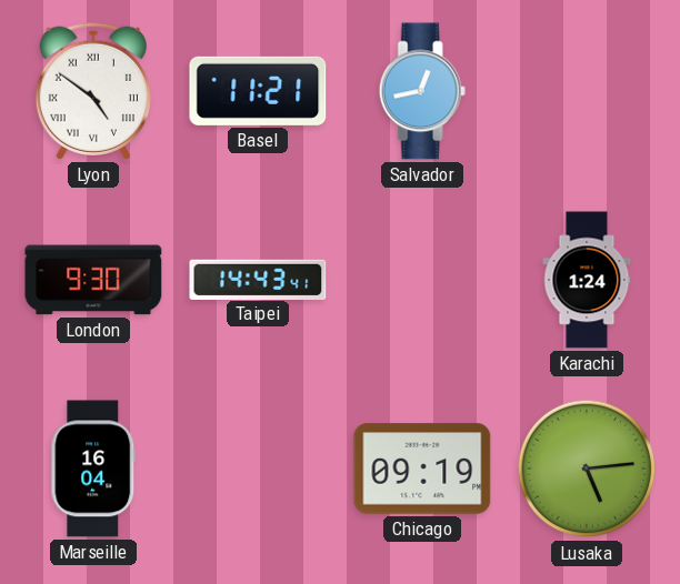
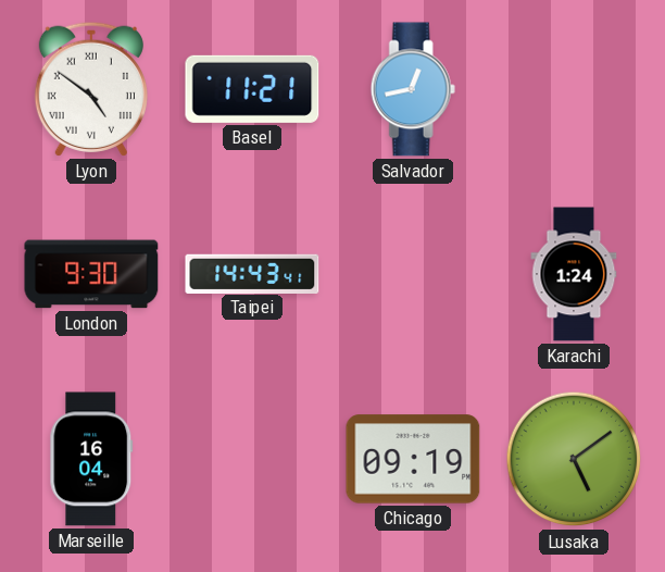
Lusaka: 5:14 -> 5:09 (574, 459)
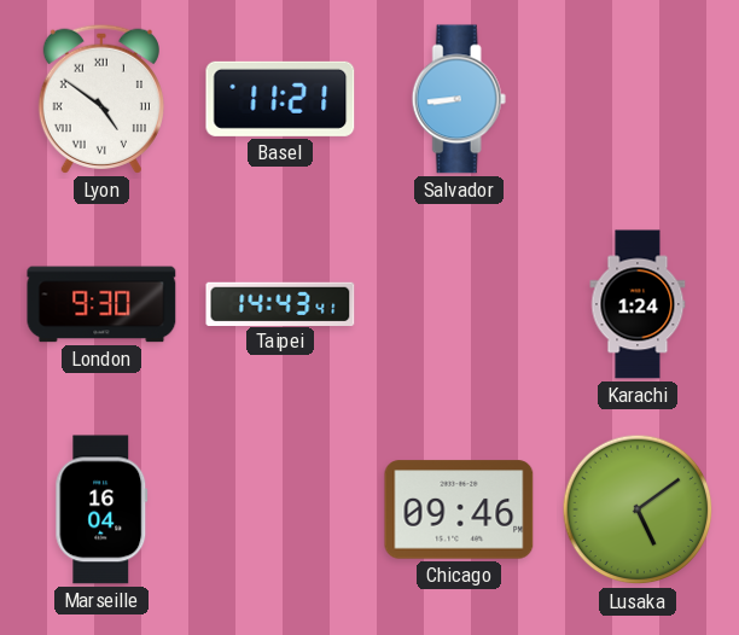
Salvador: 12:43 -> 8:44 (459, 99)
Chicago: 09:19 -> 09:46 (459, 509)
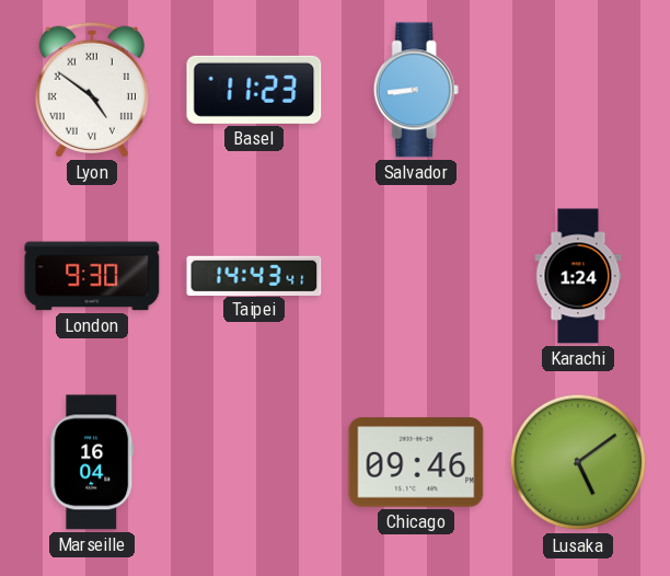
Basel: 11:21 -> 11:23 (254, 90)
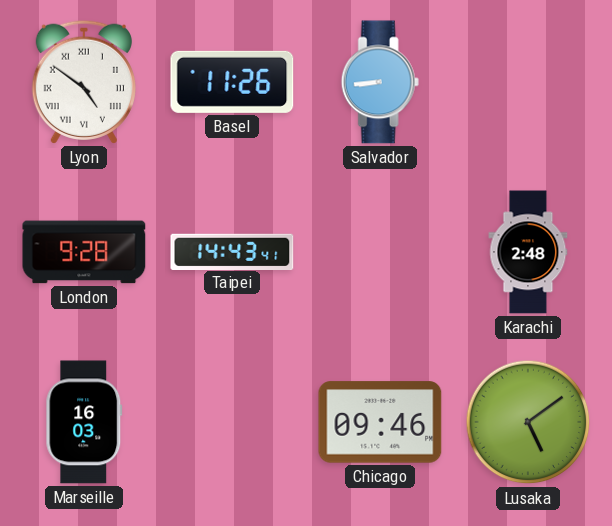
Basel: 11:23 -> 11:26 (232, 82)
London: 9:30 -> 9:28 (84, 252)
Karachi: 1:24 -> 2:48 (528, 252)
Marseille: 16:04 -> 16:03 (84, 422)
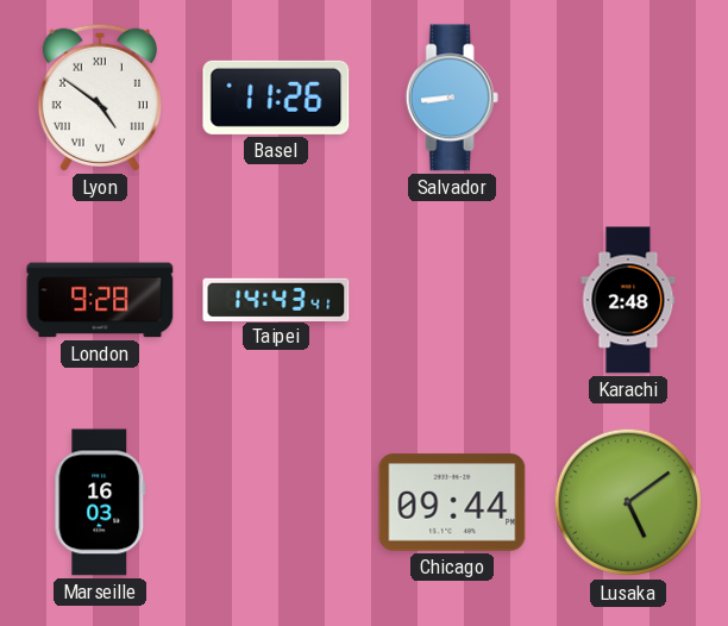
Chicago: 09:46 -> 09:44 (452, 502)
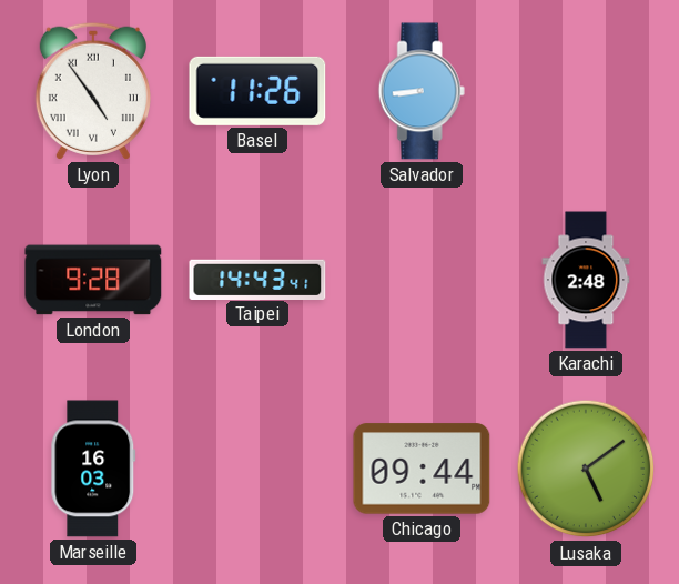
Lyon: 4:51 -> 4:54 (93, 91)
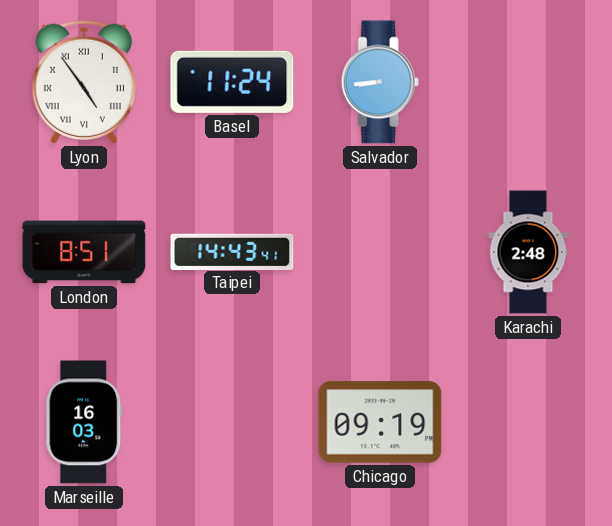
Basel: 11:26 -> 11:24 (232, 82)
London: 9:28 -> 8:51 (84, 252)
Chicago: 09:44 -> 09:19 (380, 422)
Lusaka: 5:09 -> none (586, 469)
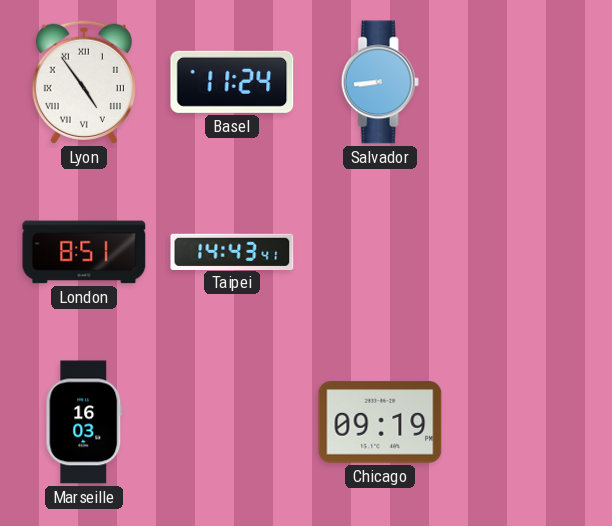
Karachi: 2:48 -> none (528, 252)
